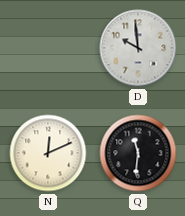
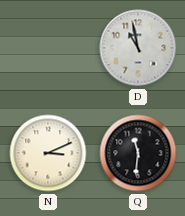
D: 9:59 -> 10:58 (138, 48)
N: 12:11 -> 3:11 (48, 153)
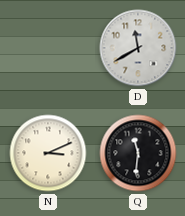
D: 10:58 -> 11:40 (138, 48)
